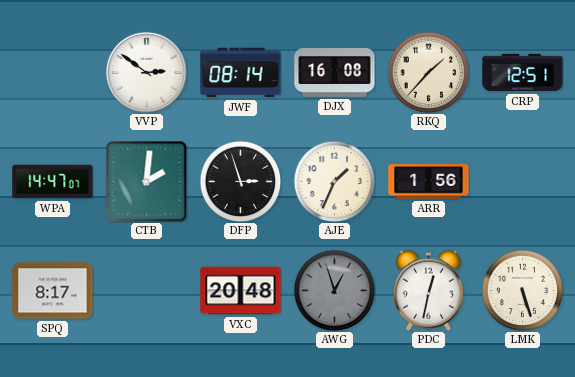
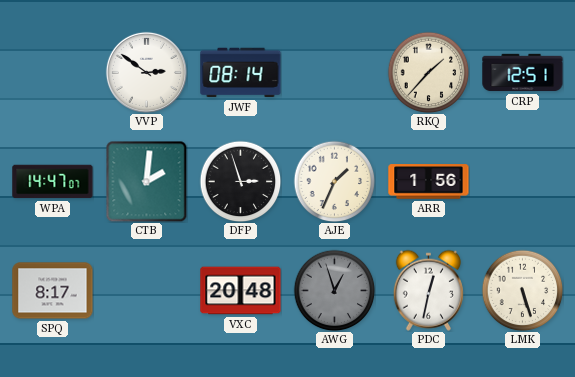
DJX: 16:08 -> none (335, 73)
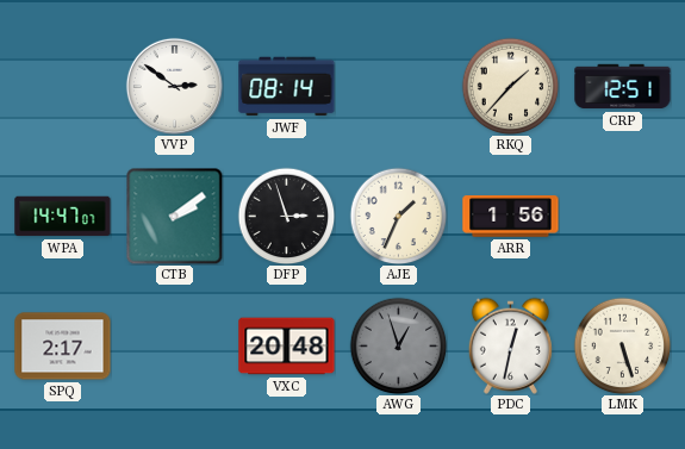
CTB: 2:01 -> 2:09 (174, 216)
SPQ: 8:17 -> 2:17 (63, 347)
